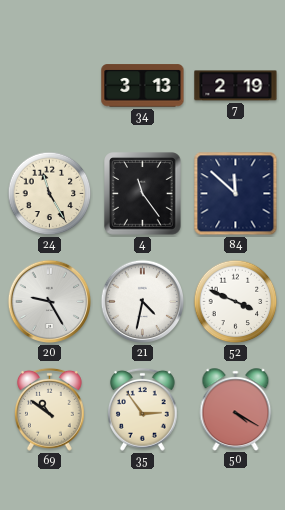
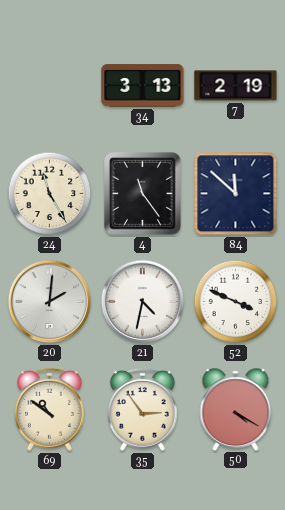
20: 9:25 -> 2:01 (50, 302)
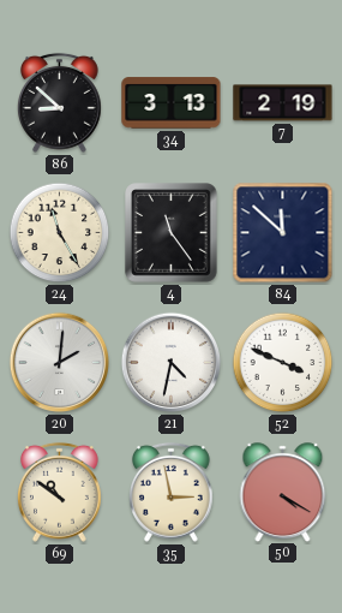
86: none -> 8:52 (60, 102)
35: 2:54 -> 2:58 (172, 492)
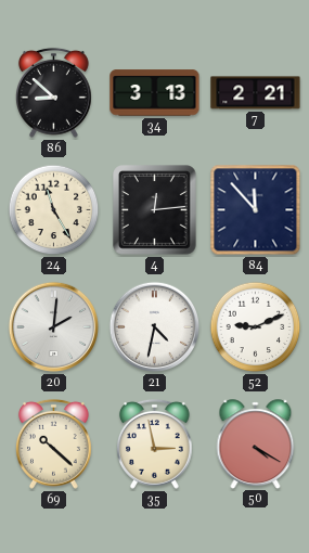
7: 2:19 -> 2:21 (256, 93)
4: 11:24 -> 12:14 (155, 210)
84: 11:52 -> 11:53 (256, 210)
52: 3:49 -> 9:11 (256, 327)
69: 10:51 -> 10:22 (54, 443)
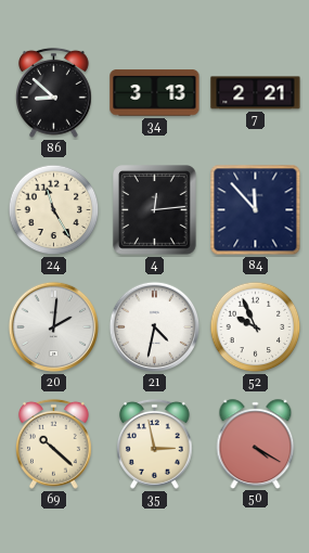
52: 9:11 -> 9:56 (256, 327)
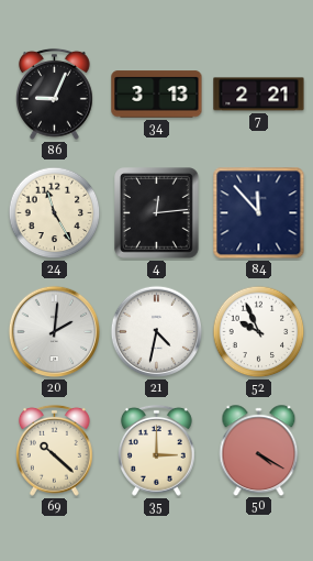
86: 8:52 -> 9:04 (55, 94)
35: 2:58 -> 3:00 (157, 450)
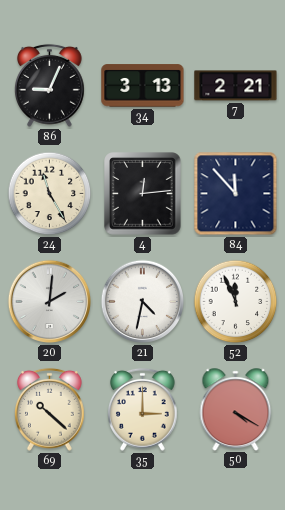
52: 9:56 -> 11:56 (236, 302)
